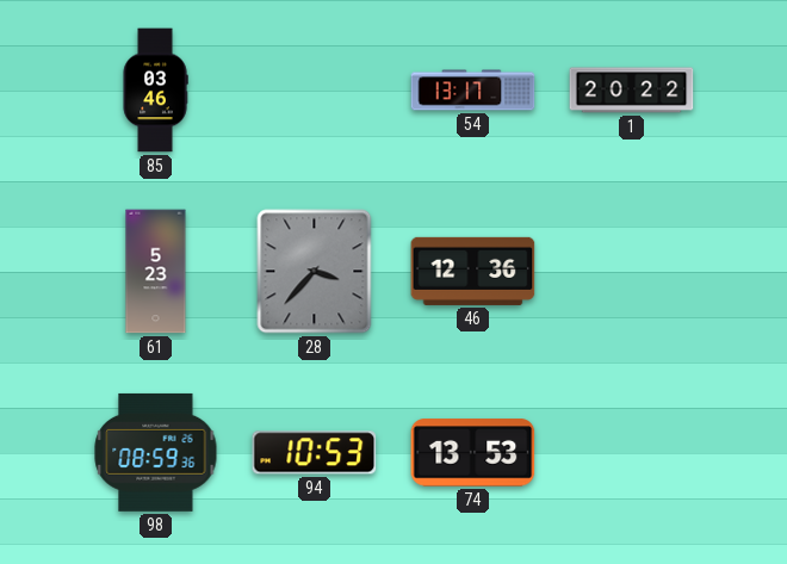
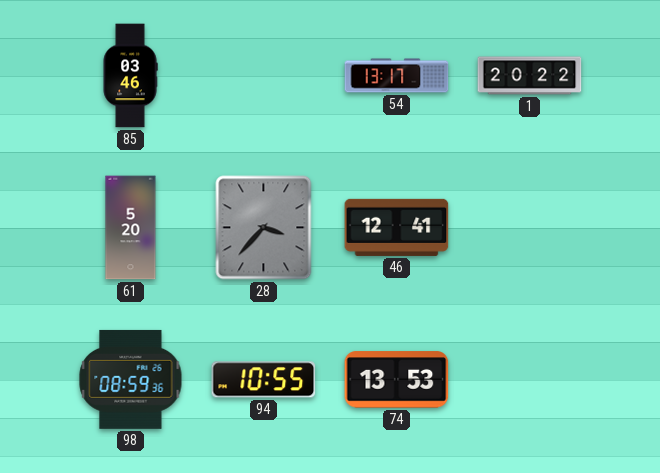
61: 5:23 -> 5:20 (131, 228)
46: 12:36 -> 12:41 (397, 227)
94: 10:53 -> 10:55 (264, 380)
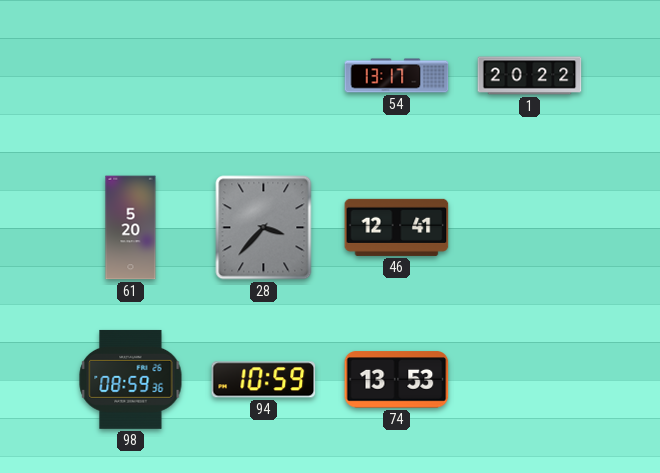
85: 03:46 -> none (130, 76)
94: 10:55 -> 10:59 (264, 380)
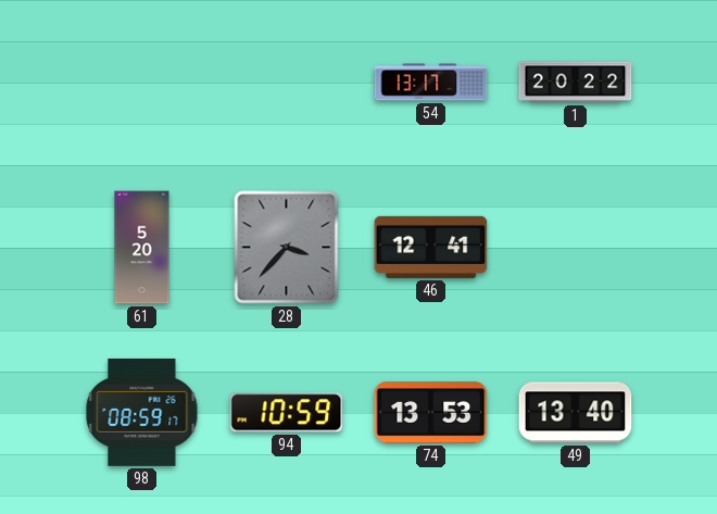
98: 08:59:36 -> 08:59:17 (142, 412)
49: none -> 13:40 (576, 413)
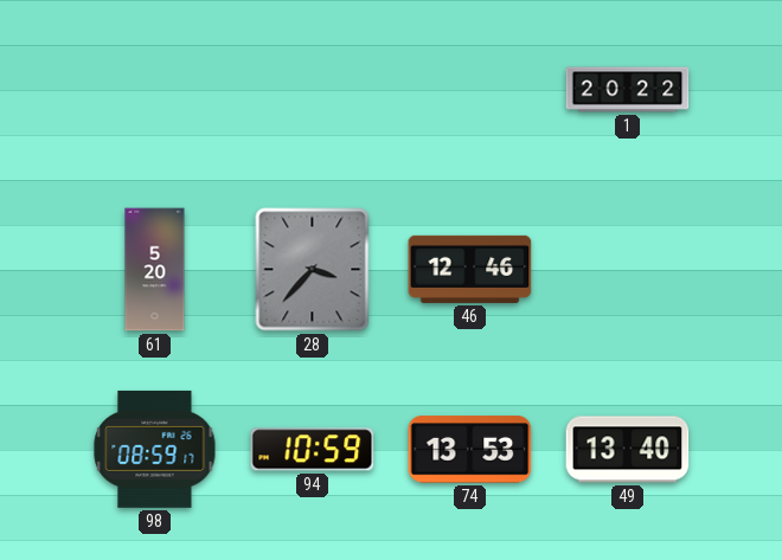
54: 13:17 -> none (431, 83)
46: 12:41 -> 12:46 (470, 269)
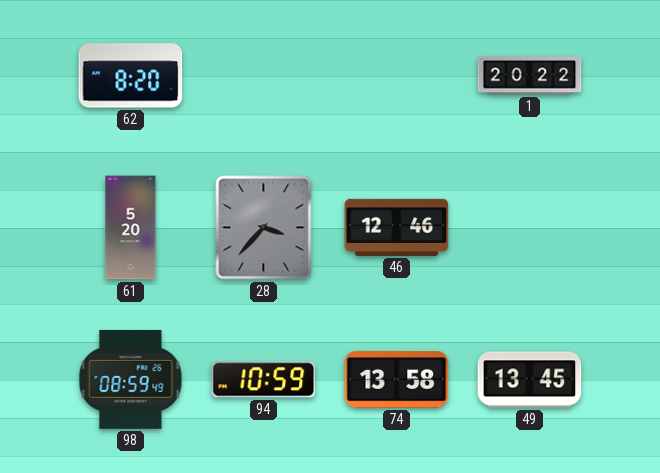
62: none -> 8:20 (131, 76)
98: 08:59:17 -> 08:59:49 (131, 379)
74: 13:53 -> 13:58 (397, 380)
49: 13:40 -> 13:45 (530, 380)
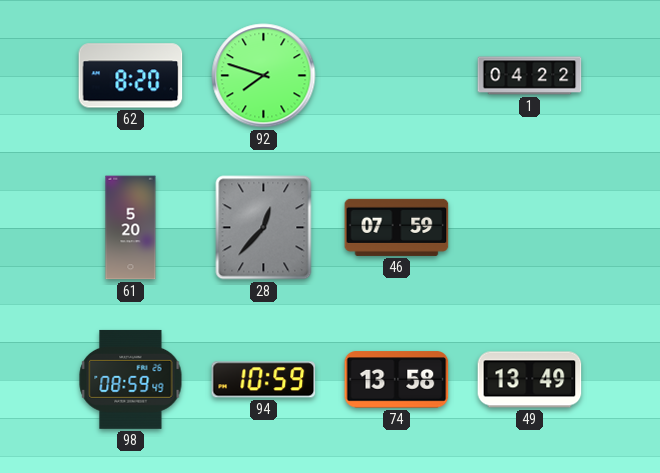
92: none -> 7:48 (264, 76)
1: 20:22 -> 04:22 (530, 76)
28: 3:37 -> 12:37 (264, 228)
46: 12:46 -> 07:59 (397, 227)
49: 13:45 -> 13:49 (530, 380)
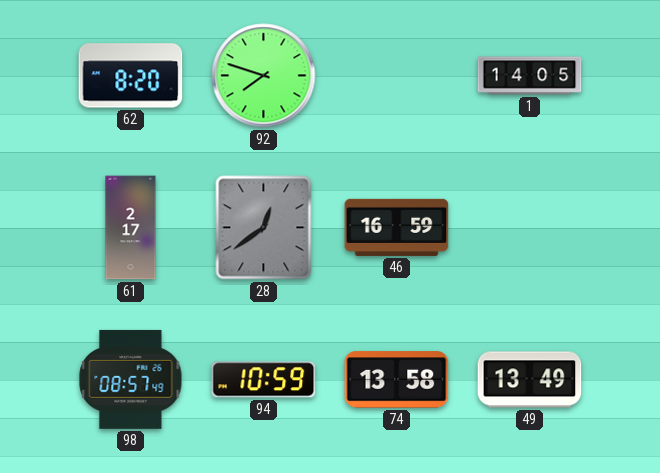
1: 04:22 -> 14:05 (530, 76)
61: 5:20 -> 2:17 (131, 228)
28: 12:37 -> 12:39 (264, 228)
46: 07:59 -> 16:59 (397, 227)
98: 08:59 -> 08:57 (131, 379)
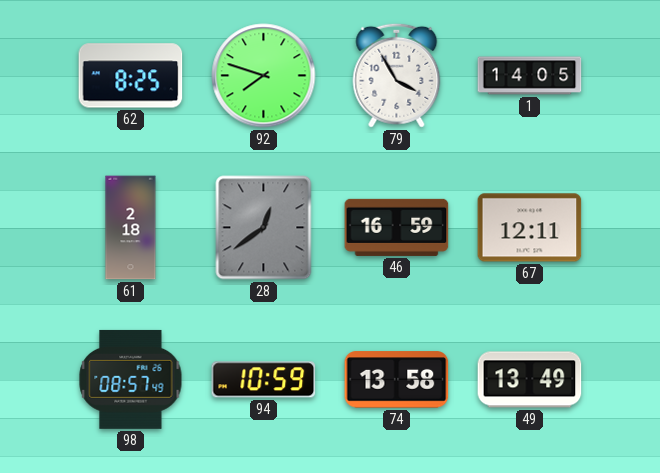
62: 8:20 -> 8:25 (131, 76)
79: none -> 3:55 (397, 75)
61: 2:17 -> 2:18 (131, 228)
67: none -> 12:11 (530, 228)
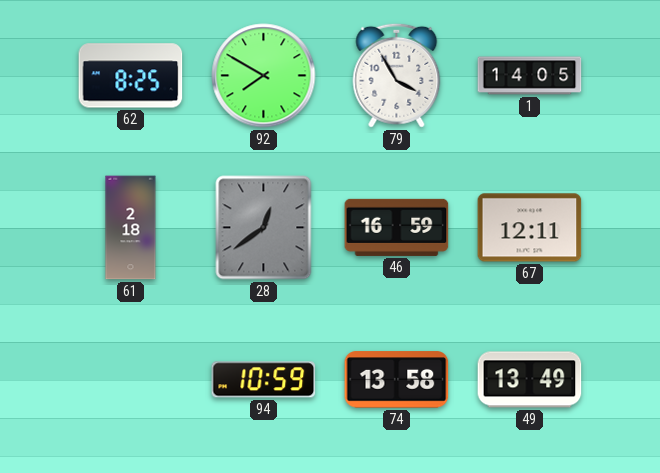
92: 7:48 -> 7:50 (264, 76)
98: 08:57 -> none (131, 379)
